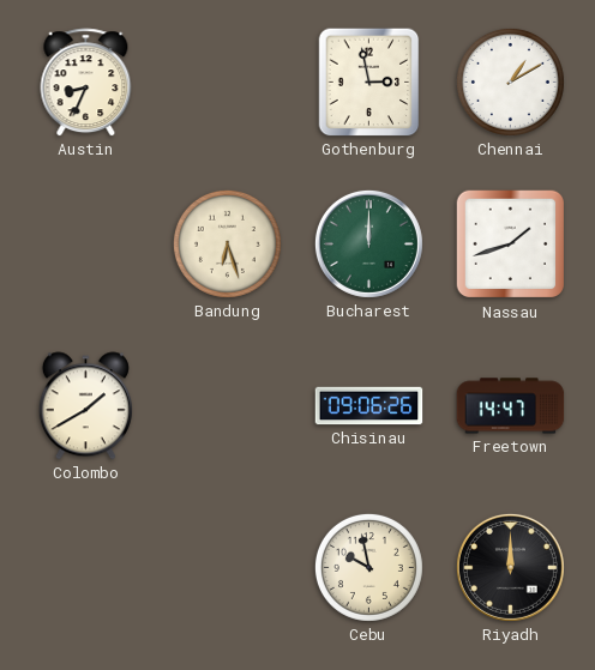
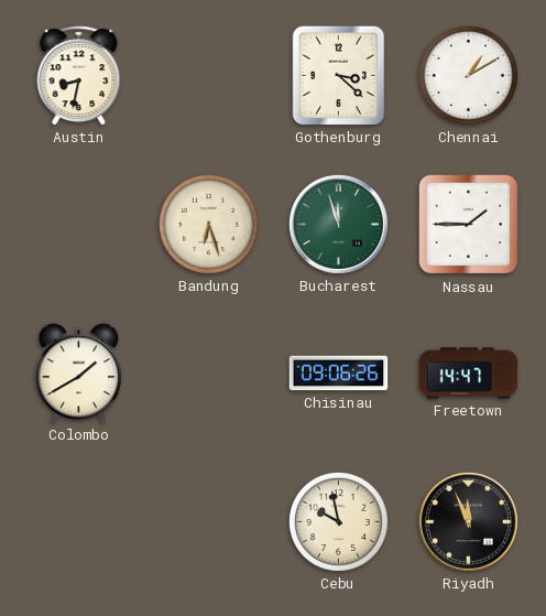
Austin: 8:34 -> 8:32 (79, 76)
Gothenburg: 2:58 -> 3:22 (339, 76)
Bucharest: 12:00 -> 11:57 (338, 224)
Nassau: 1:42 -> 1:45 (469, 225)
Riyadh: 12:00 -> 11:56 (468, 521)
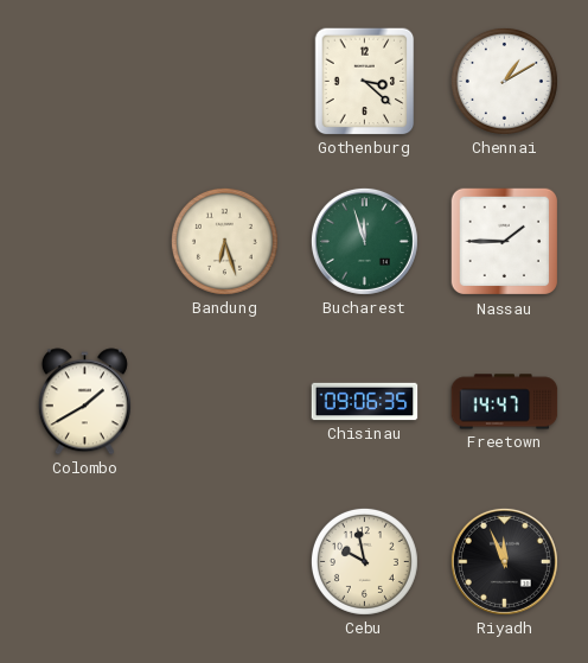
Austin: 8:32 -> none (79, 76)
Chisinau: 09:06:26 -> 09:06:35 (365, 402)
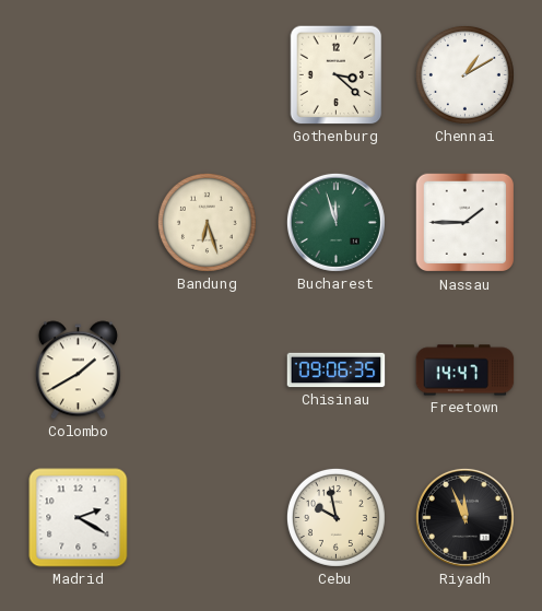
Madrid: none -> 2:20 (79, 518)
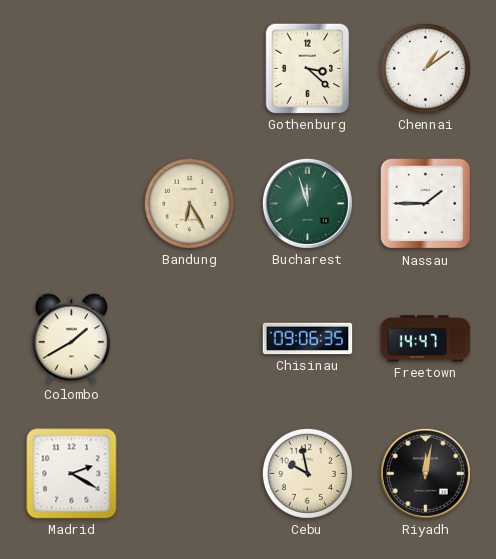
Chennai: 1:10 -> 1:09 (425, 68)
Bandung: 6:27 -> 6:25 (189, 203)
Riyadh: 11:56 -> 12:02 (425, 473)
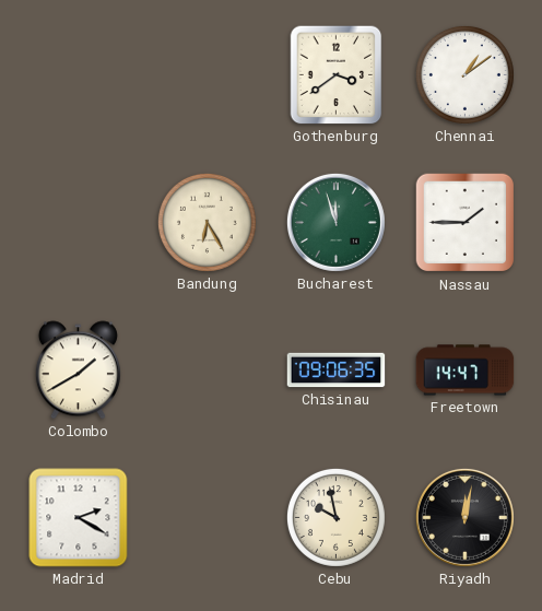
Gothenburg: 3:22 -> 3:39 (337, 75)
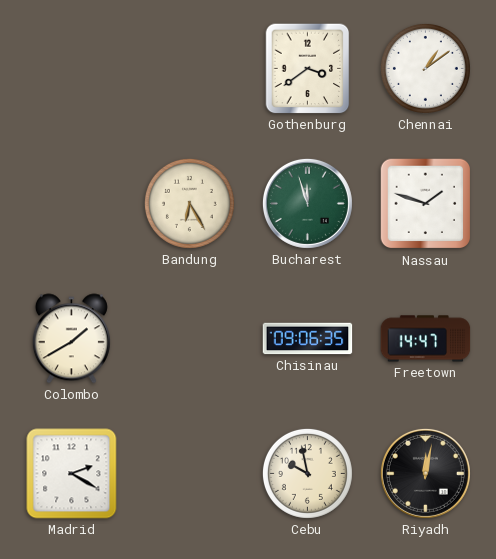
Nassau: 1:45 -> 1:48 (426, 204)
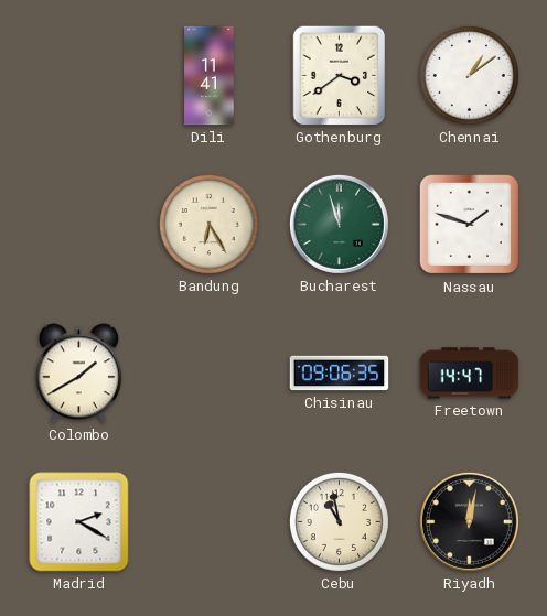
Dili: none -> 11:41 (210, 76)
Cebu: 9:58 -> 10:58 (339, 521)
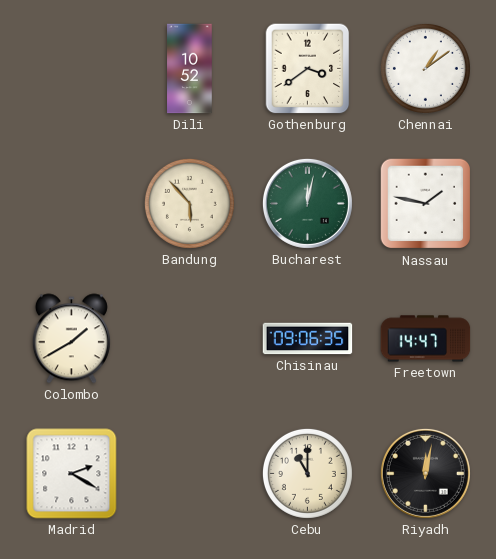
Dili: 11:41 -> 10:52 (190, 69)
Bandung: 6:25 -> 5:53 (189, 203)
Bucharest: 11:57 -> 12:02 (307, 203)
Nassau: 1:48 -> 1:47 (426, 204)
Cebu: 10:58 -> 11:00 (307, 473)
